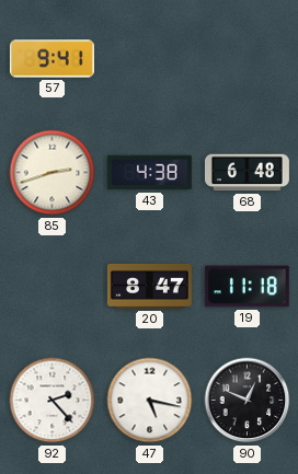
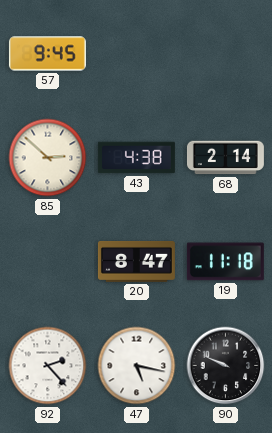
57: 9:41 -> 9:45 (47, 54)
85: 2:42 -> 2:52 (48, 158)
68: 6:48 -> 2:14 (225, 158)
90: 12:49 -> 9:49 (226, 366)
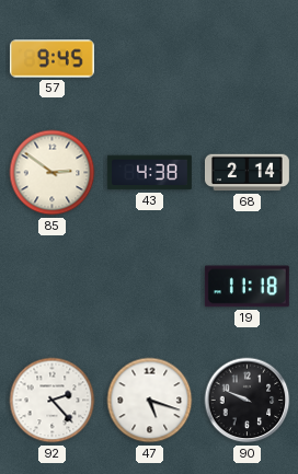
85: 2:52 -> 2:51 (53, 173)
20: 8:47 -> none (136, 261)
47: 5:17 -> 5:18 (150, 401)
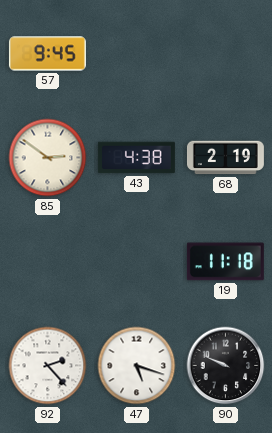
68: 2:14 -> 2:19 (225, 158)
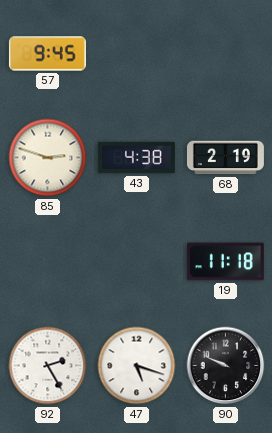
85: 2:51 -> 2:48 (48, 158)
92: 2:23 -> 2:25 (48, 366)
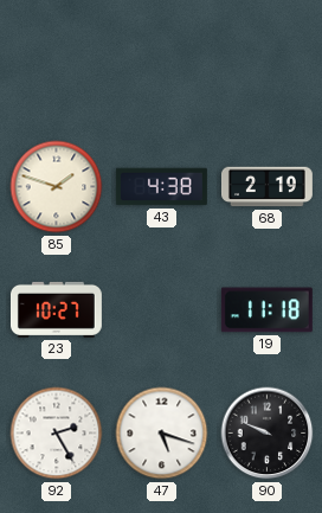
57: 9:45 -> none (47, 54)
85: 2:48 -> 1:48 (57, 187)
23: none -> 10:27 (56, 309)
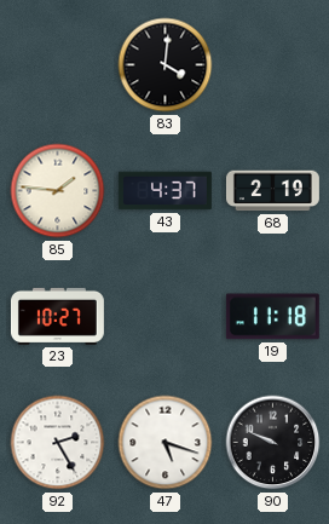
83: none -> 4:01 (166, 65)
85: 1:48 -> 1:46 (58, 191)
43: 4:38 -> 4:37 (164, 191)
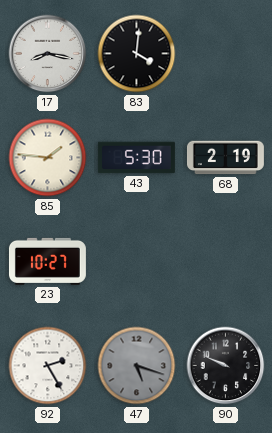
17: none -> 8:17 (48, 54)
43: 4:37 -> 5:30 (136, 158)
19: 11:18 -> none (272, 317)
47 dial: white -> grey (137, 366)
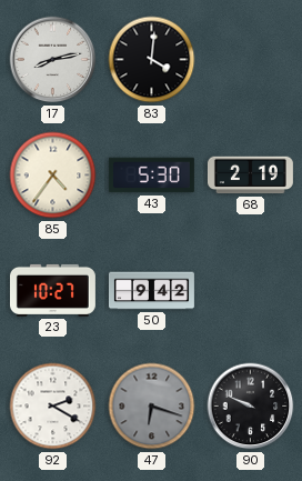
17: 8:17 -> 8:13 (53, 60)
85: 1:46 -> 4:36 (53, 176)
50: none -> 9:42 (151, 291)
92: 2:25 -> 2:20 (53, 407)
47: 5:18 -> 6:18 (152, 407)
